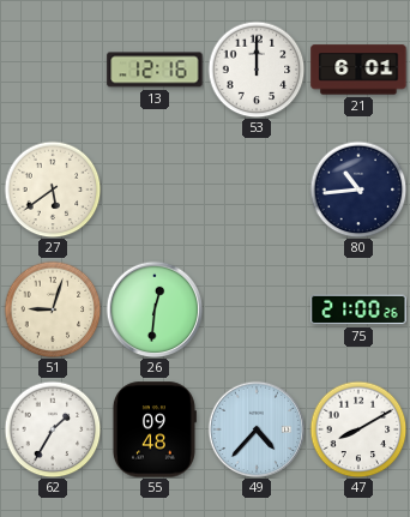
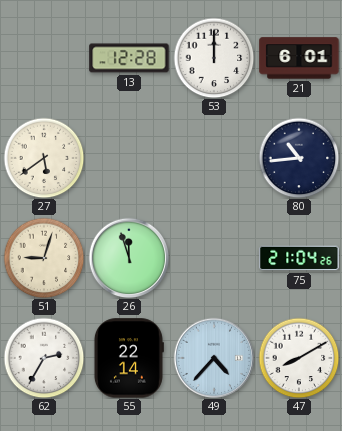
13: 12:16 -> 12:28 (129, 58)
26: 12:31 -> 11:57 (129, 258)
75: 21:00 -> 21:04 (299, 258)
62: 1:35 -> 2:35 (44, 358)
55: 09:48 -> 22:14 (128, 358)
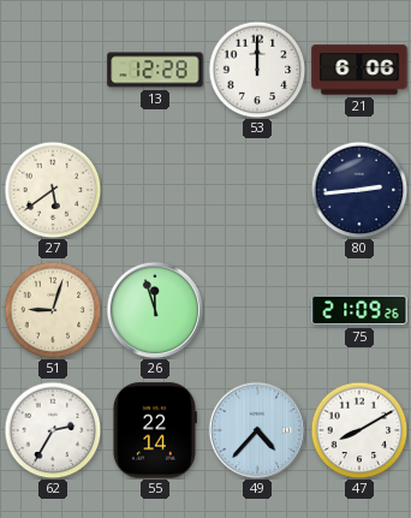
21: 6:01 -> 6:06 (359, 70)
80: 10:44 -> 2:44 (359, 190)
75: 21:04 -> 21:09 (359, 310)
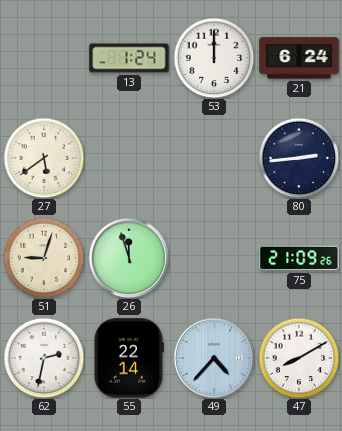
13: 12:28 -> 1:24 (129, 58)
21: 6:06 -> 6:24 (299, 58)
62: 2:35 -> 2:32 (44, 358)
